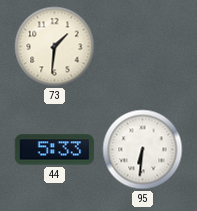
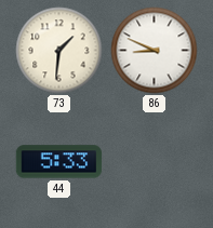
86: none -> 8:49 (155, 51)
95: 6:31 -> none (143, 150)
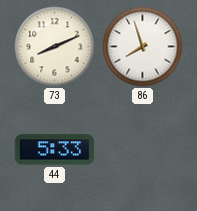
73: 1:31 -> 8:11 (55, 47)
86: 8:49 -> 7:57 (143, 47)
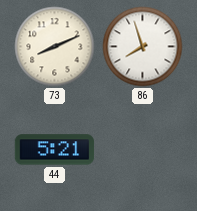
44: 5:33 -> 5:21 (55, 150)
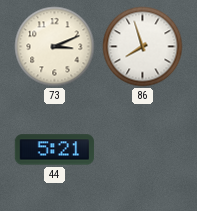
73: 8:11 -> 3:11 (55, 47)
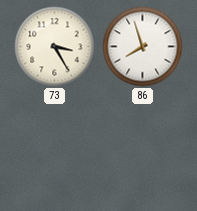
73: 3:11 -> 3:25 (55, 47)
44: 5:21 -> none (55, 150)
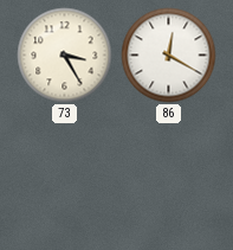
86: 7:57 -> 12:20 (169, 56)
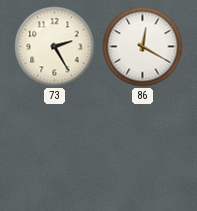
73: 3:25 -> 2:25 (55, 47)
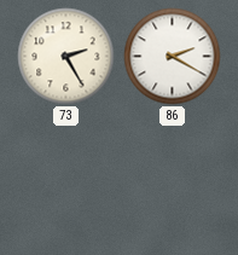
86: 12:20 -> 2:20 (173, 57)
